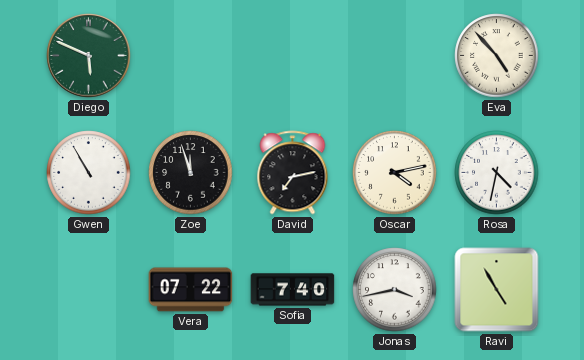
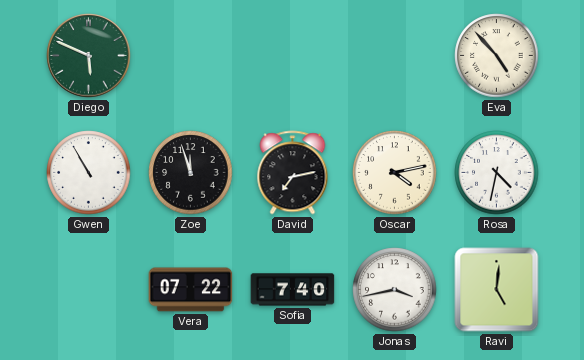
Ravi: 4:55 -> 5:01 (497, 290)
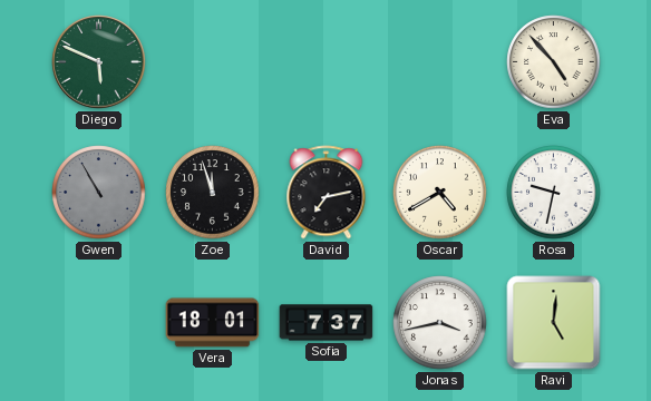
Gwen dial: white -> grey (99, 193)
Oscar: 4:13 -> 4:40 (440, 193)
Rosa: 4:32 -> 9:32 (554, 193)
Vera: 07:22 -> 18:01 (213, 323)
Sofia: 7:40 -> 7:37 (327, 323)
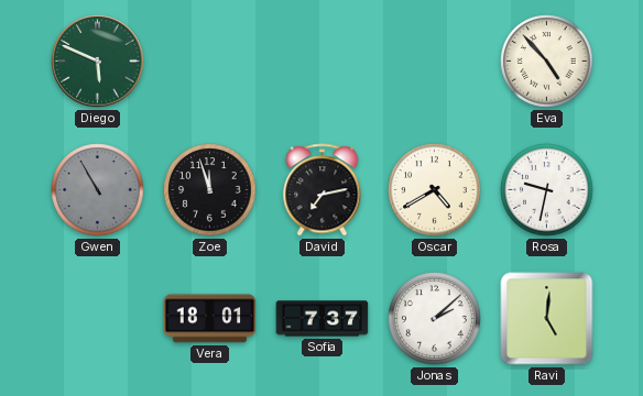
Jonas: 3:43 -> 2:08 (435, 319)
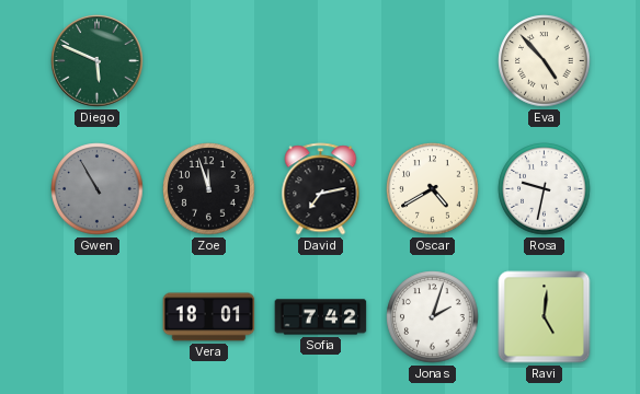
Sofia: 7:37 -> 7:42 (321, 317)
Jonas: 2:08 -> 2:03 (433, 317)
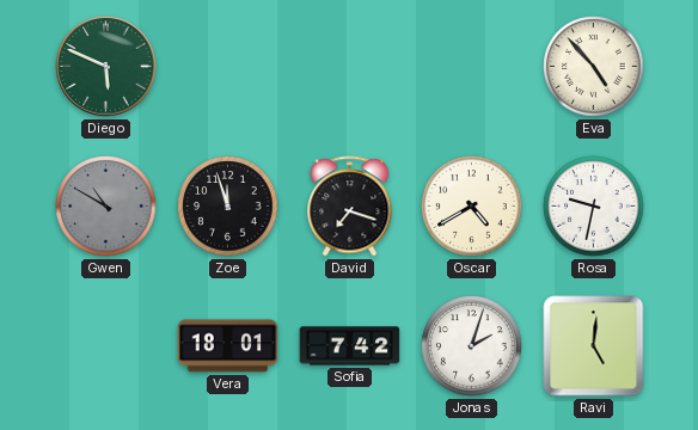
Gwen: 10:55 -> 10:50 (106, 207)
David: 7:13 -> 7:18 (350, 207)
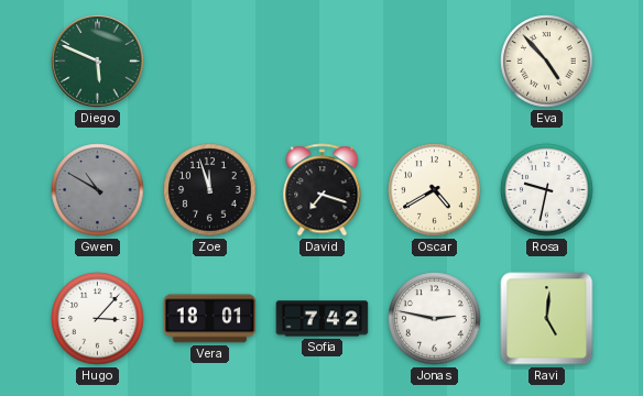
Hugo: none -> 3:07 (98, 319)
Jonas: 2:03 -> 2:47 (435, 319)
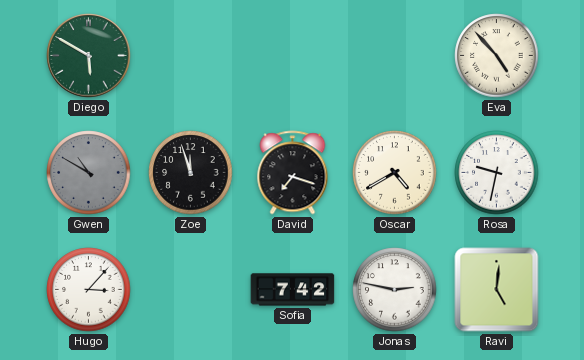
Diego: 5:49 -> 5:50 (89, 56)
Vera: 18:01 -> none (210, 319)
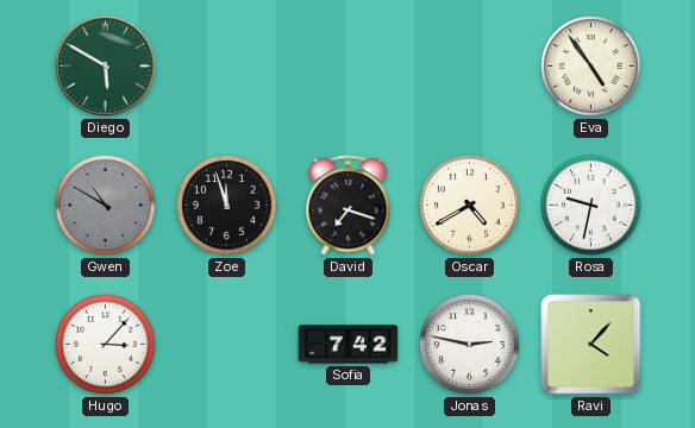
Eva: 4:53 -> 4:54 (591, 67)
Ravi: 5:01 -> 4:07 (591, 345)
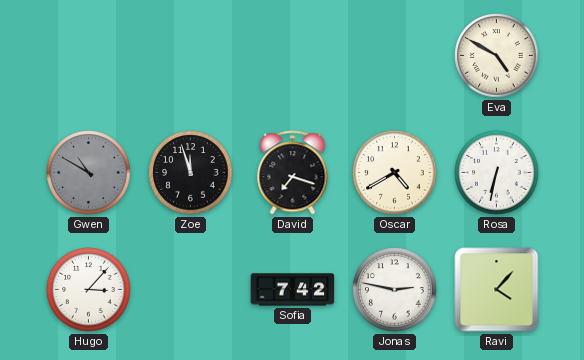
Diego: 5:50 -> none (106, 67)
Eva: 4:54 -> 4:50 (497, 56)
Rosa: 9:32 -> 6:32 (497, 173)
